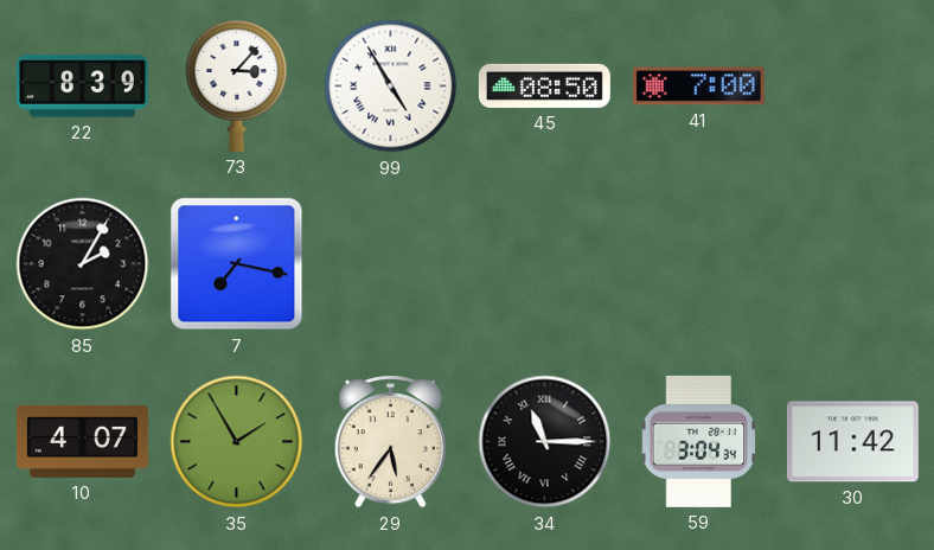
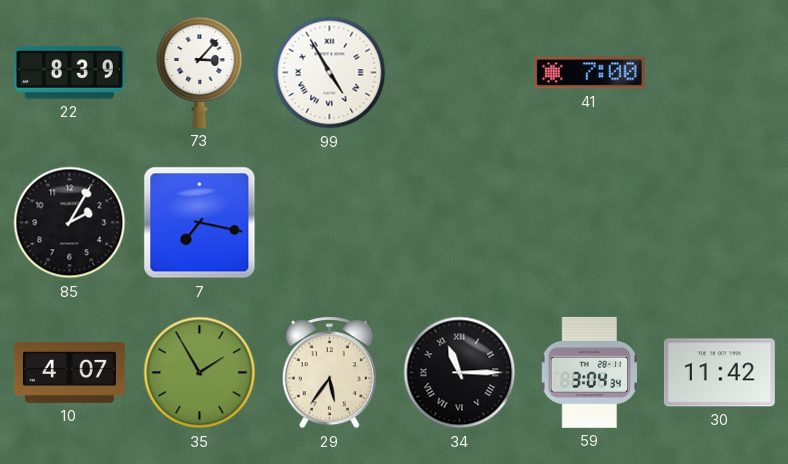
45: 08:50 -> none (544, 85)
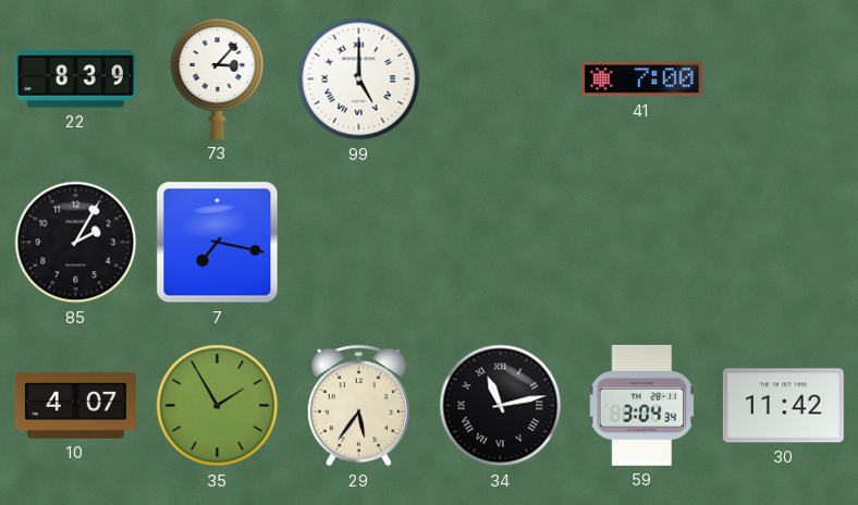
99: 4:55 -> 5:00 (359, 79)
34: 11:15 -> 11:13 (501, 406)
